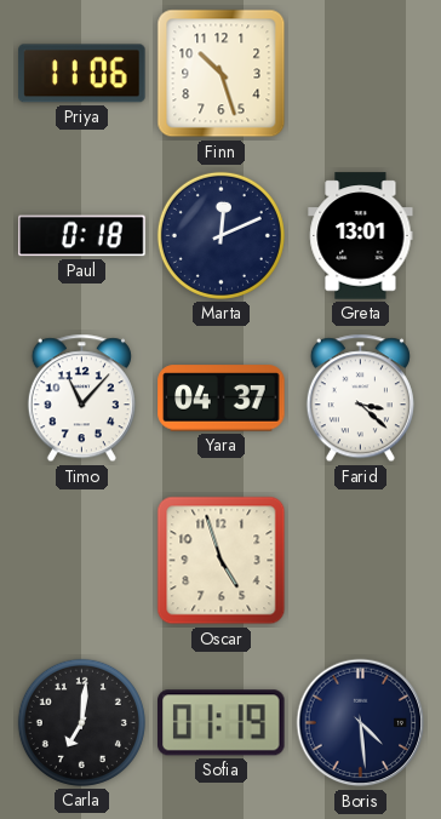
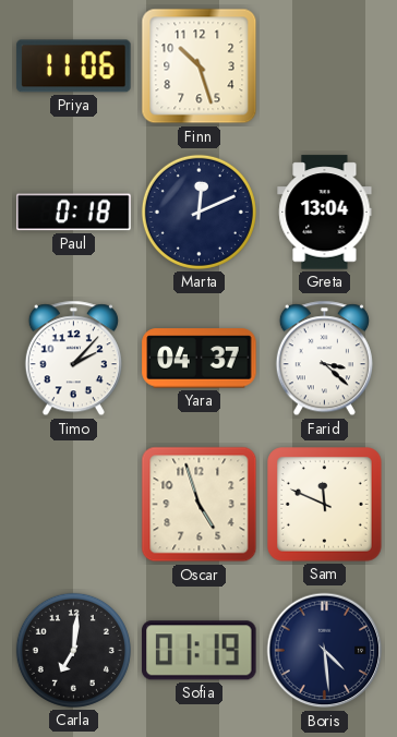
Greta: 13:01 -> 13:04 (325, 213)
Timo: 11:07 -> 2:07 (73, 359)
Sam: none -> 11:49 (325, 505)
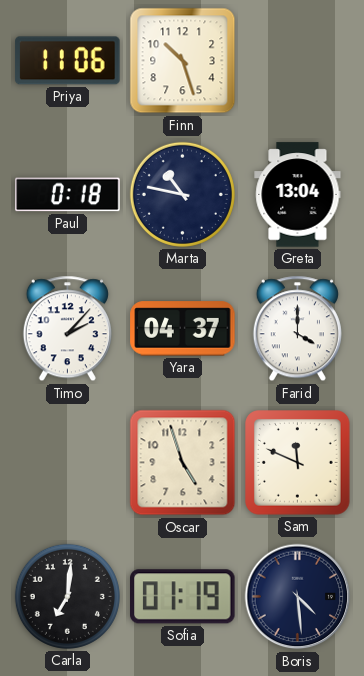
Marta: 12:11 -> 10:47 (182, 194)
Farid: 3:22 -> 4:00 (297, 329)
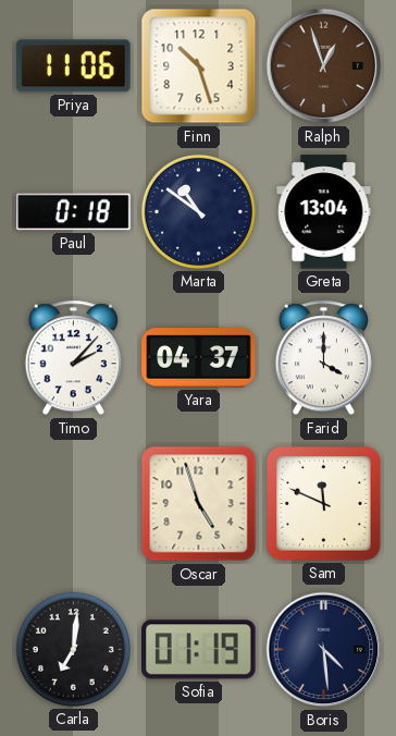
Ralph: none -> 12:57 (324, 66)
Marta: 10:47 -> 10:51 (198, 211)
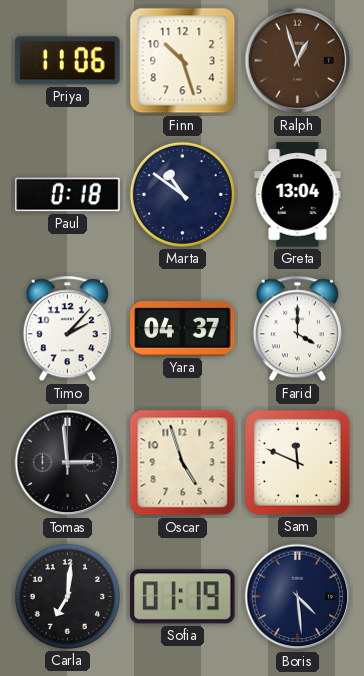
Tomas: none -> 2:59 (68, 463)
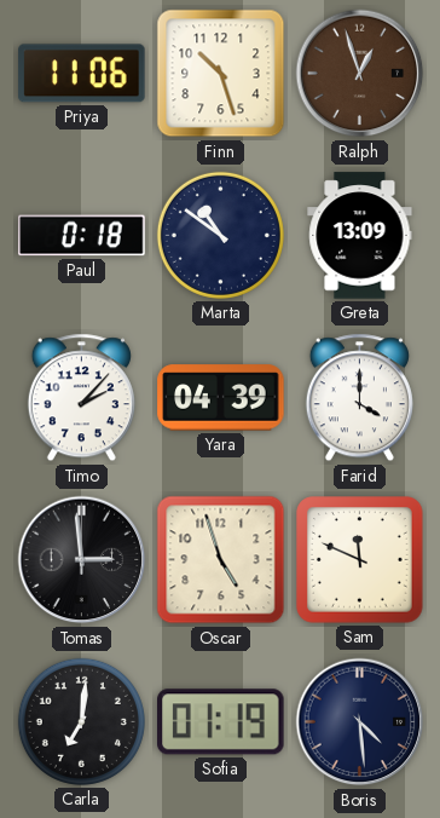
Greta: 13:04 -> 13:09 (360, 236)
Yara: 04:37 -> 04:39 (221, 398)
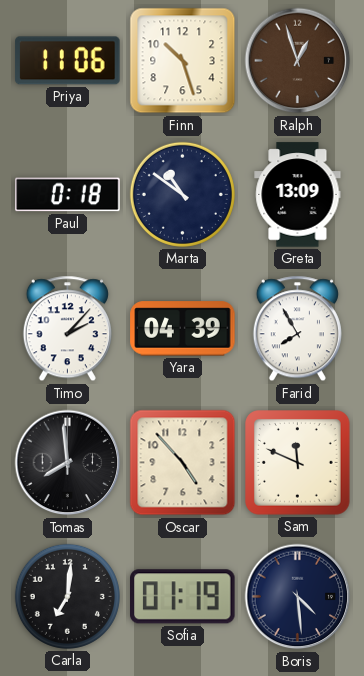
Farid: 4:00 -> 7:55 (297, 329)
Tomas: 2:59 -> 7:59 (68, 463)
Oscar: 4:57 -> 4:53 (183, 463)
